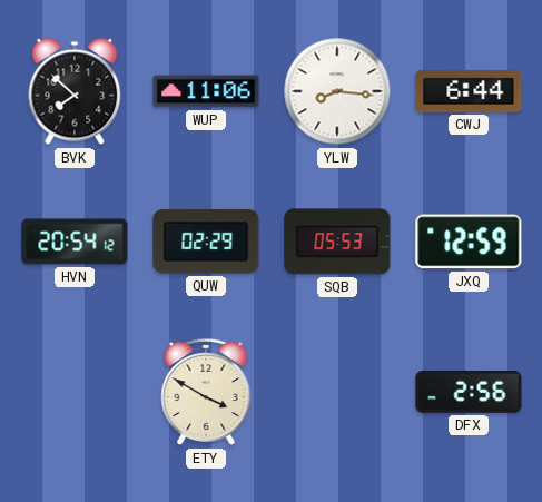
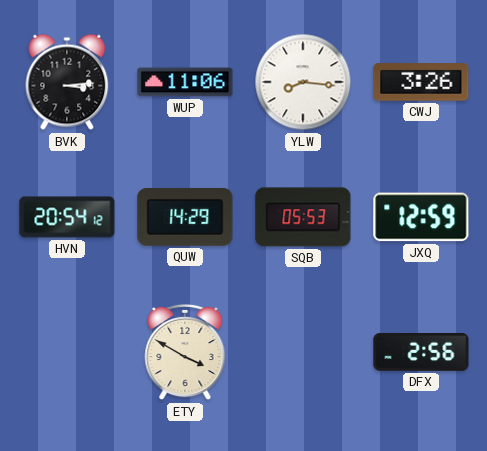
BVK: 7:52 -> 3:14 (67, 82)
CWJ: 6:44 -> 3:26 (421, 82)
QUW: 02:29 -> 14:29 (185, 217)
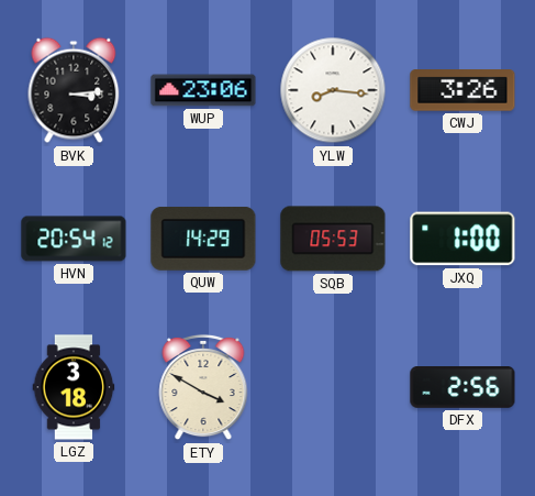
WUP: 11:06 -> 23:06 (203, 90)
JXQ: 12:59 -> 1:00 (462, 239)
LGZ: none -> 3:18 (74, 387)
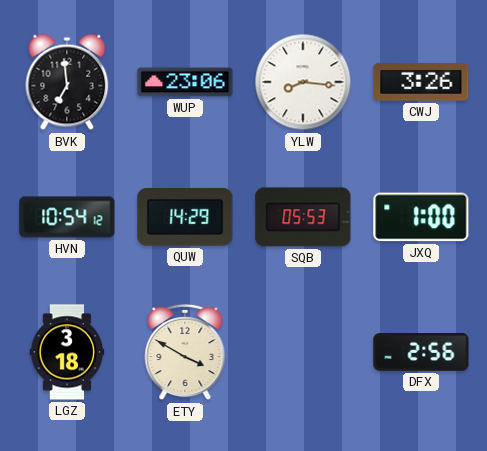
BVK: 3:14 -> 6:59 (67, 82)
HVN: 20:54 -> 10:54 (67, 217)
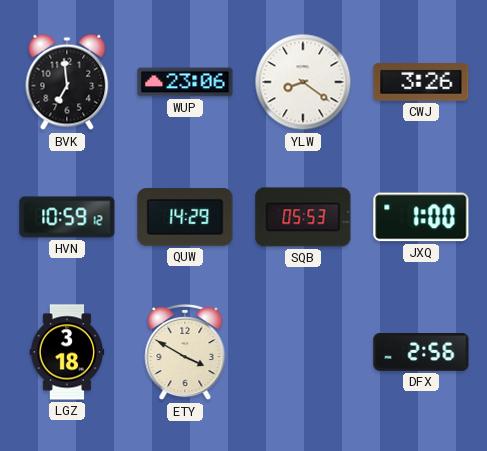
YLW: 8:16 -> 8:21 (303, 82)
HVN: 10:54 -> 10:59 (67, 217)
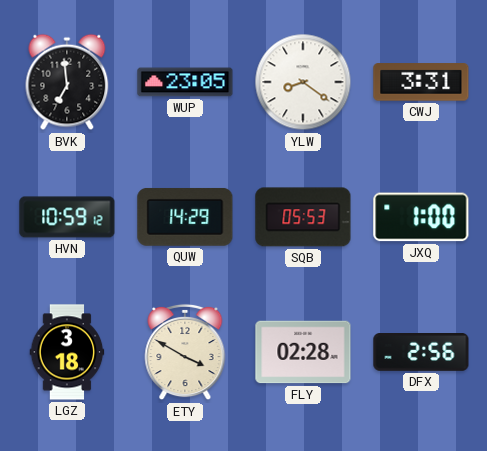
WUP: 23:06 -> 23:05 (185, 82)
CWJ: 3:26 -> 3:31 (421, 82)
FLY: none -> 02:28 (303, 352)
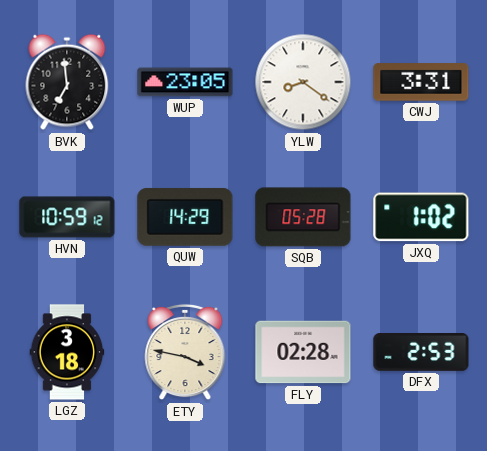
SQB: 05:53 -> 05:28 (303, 217)
JXQ: 1:00 -> 1:02 (421, 217)
ETY: 3:50 -> 3:47 (185, 352)
DFX: 2:56 -> 2:53 (421, 353)
